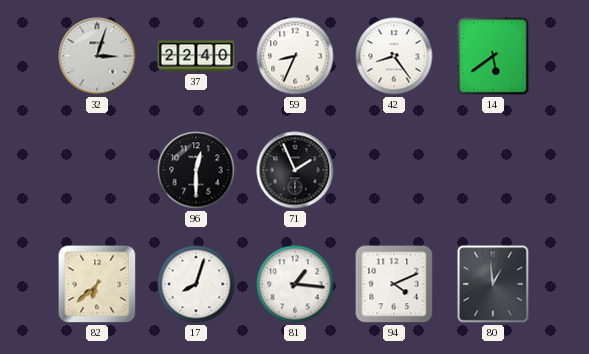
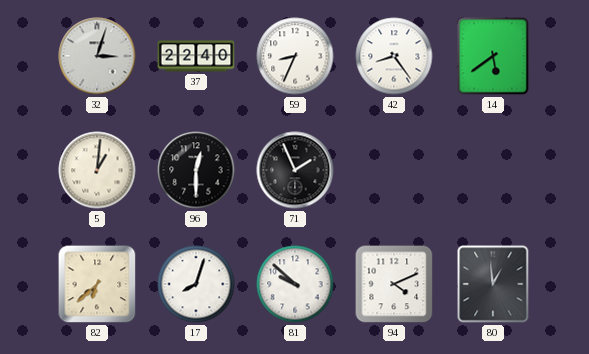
5: none -> 1:01 (97, 170)
81: 1:16 -> 9:52 (295, 284)
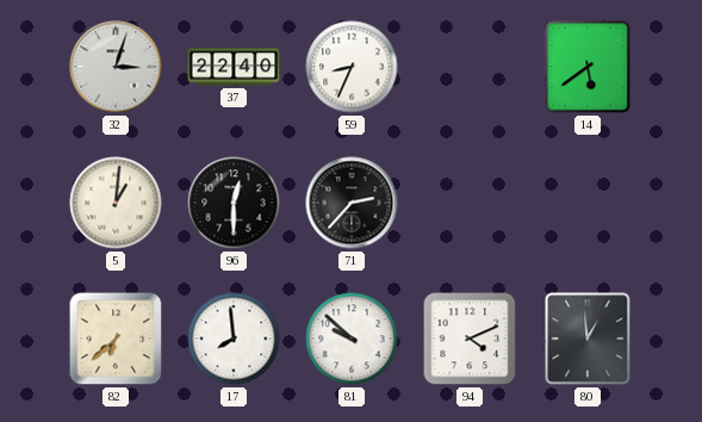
42: 8:24 -> none (394, 56)
71: 1:56 -> 2:37 (352, 203)
17: 8:03 -> 7:59 (234, 339)
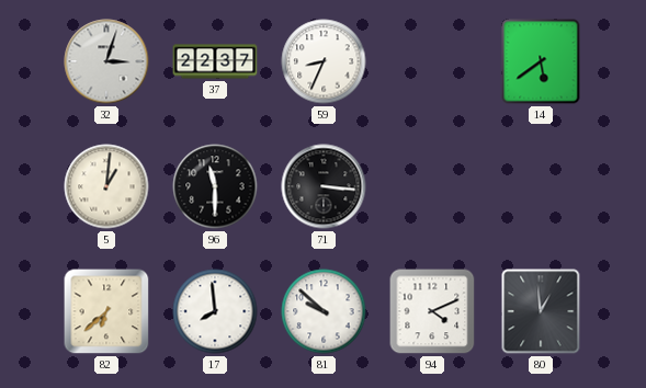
37: 22:40 -> 22:37 (215, 61)
96: 12:30 -> 11:30 (215, 186)
71: 2:37 -> 3:16 (324, 186)
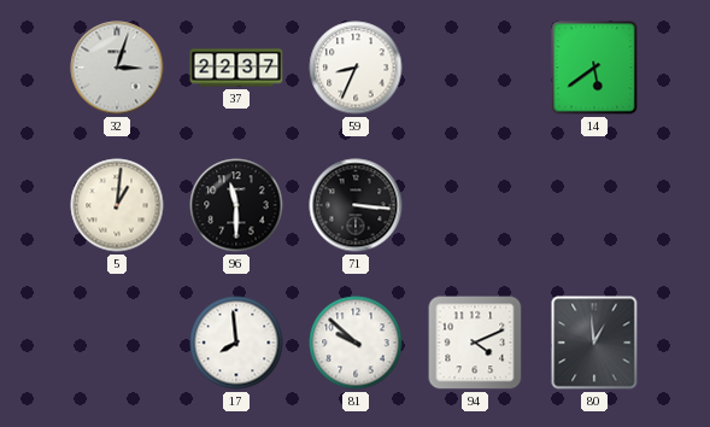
82: 6:38 -> none (106, 311)
